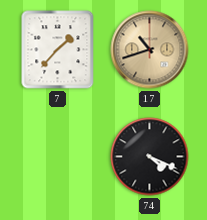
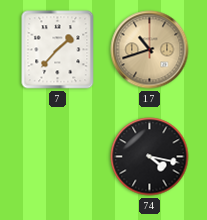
74: 4:19 -> 4:17 (150, 157)
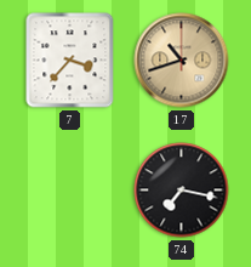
7: 1:37 -> 3:37 (70, 61)
74: 4:17 -> 7:17 (182, 191)
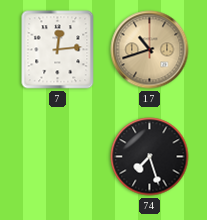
7: 3:37 -> 12:14 (58, 50)
74: 7:17 -> 7:27 (150, 157)
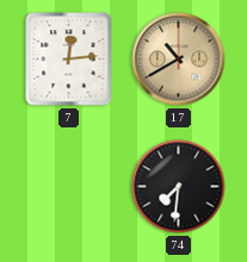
17: 10:42 -> 10:40 (179, 60)
74: 7:27 -> 7:31 (179, 187)
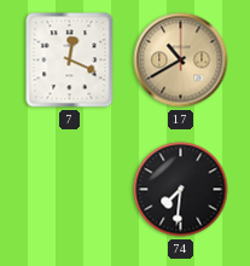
7: 12:14 -> 12:19 (70, 60)
